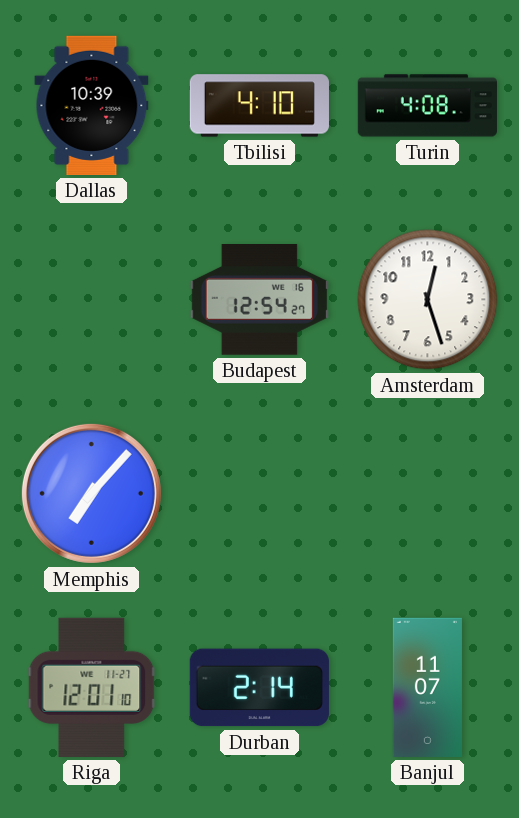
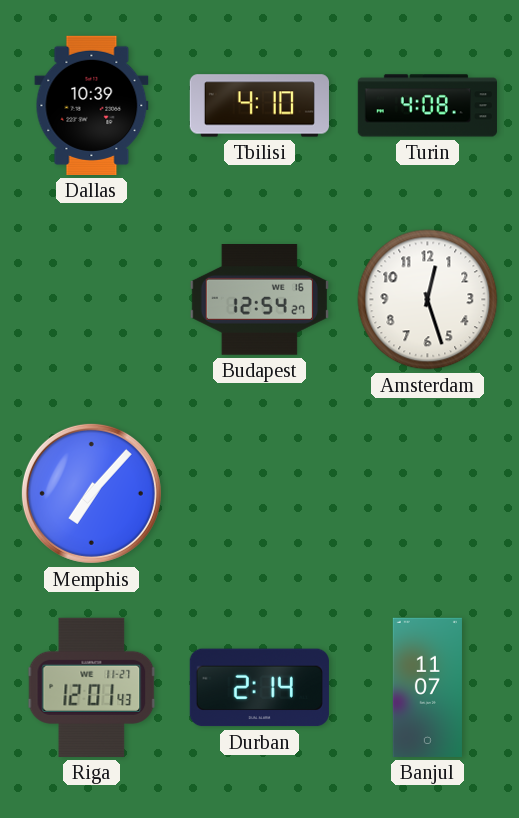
Riga: 12:01:10 -> 12:01:43 (92, 687)
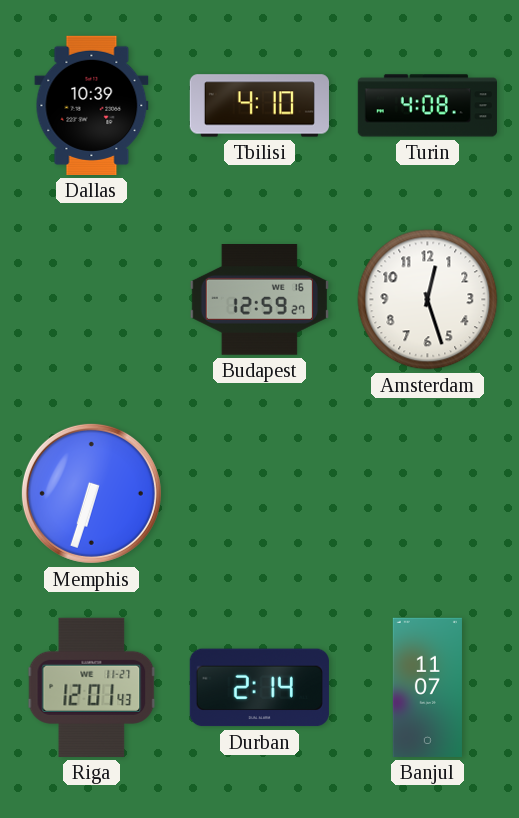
Budapest: 12:54 -> 12:59 (259, 300)
Memphis: 7:07 -> 6:33 (91, 493)
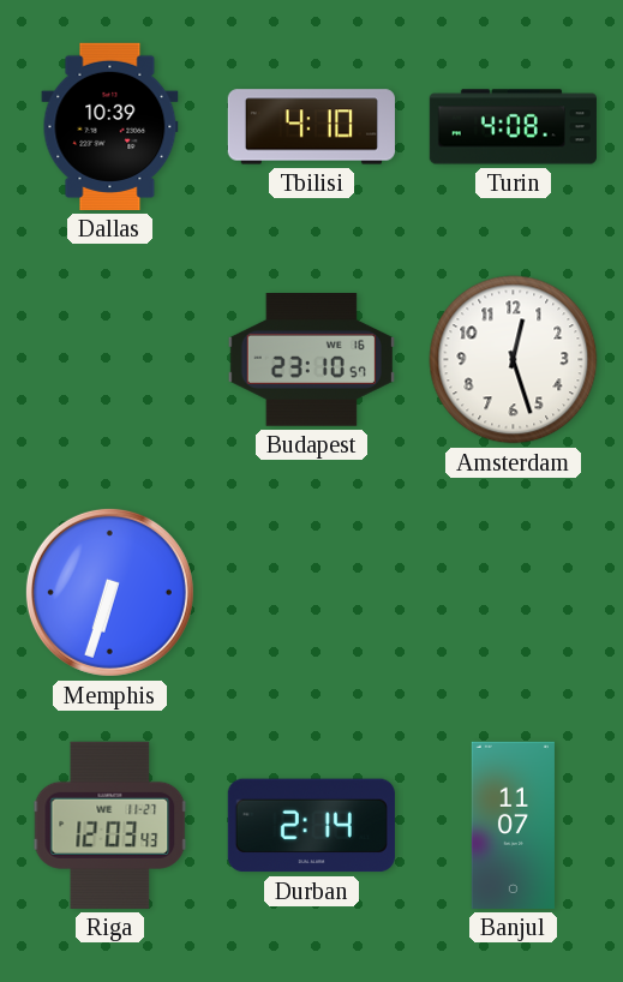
Budapest: 12:59 -> 23:10 (311, 360)
Riga: 12:01 -> 12:03 (110, 825)
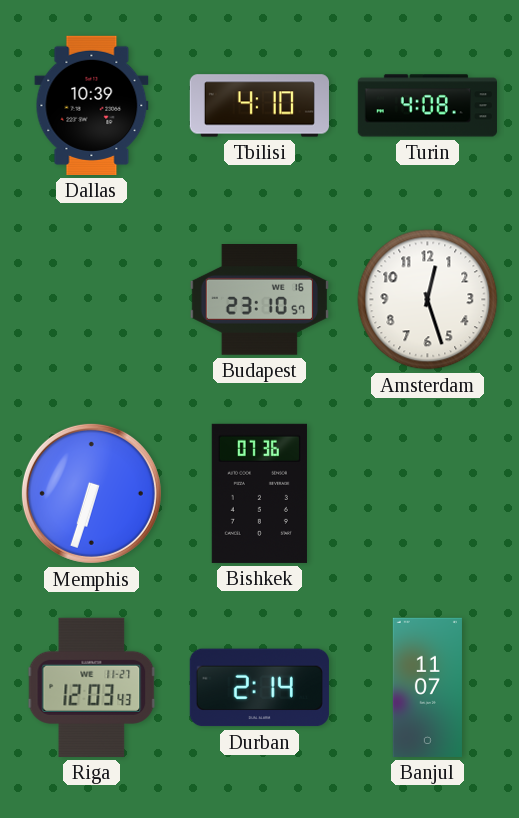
Bishkek: none -> 07:36 (259, 493)
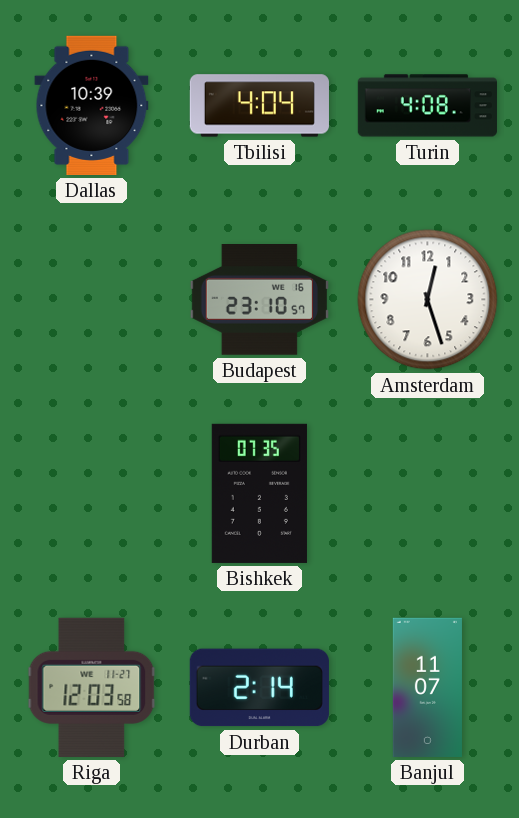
Tbilisi: 4:10 -> 4:04 (259, 106)
Memphis: 6:33 -> none (91, 493)
Bishkek: 07:36 -> 07:35 (259, 493)
Riga: 12:03:43 -> 12:03:58 (92, 687)
